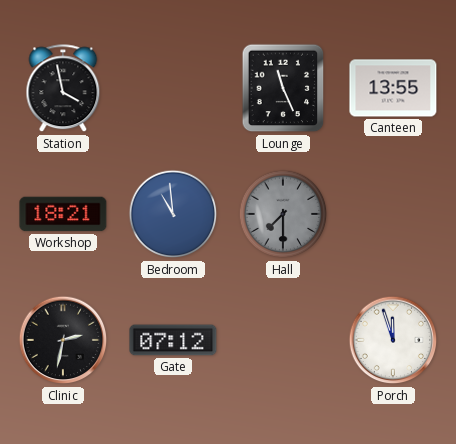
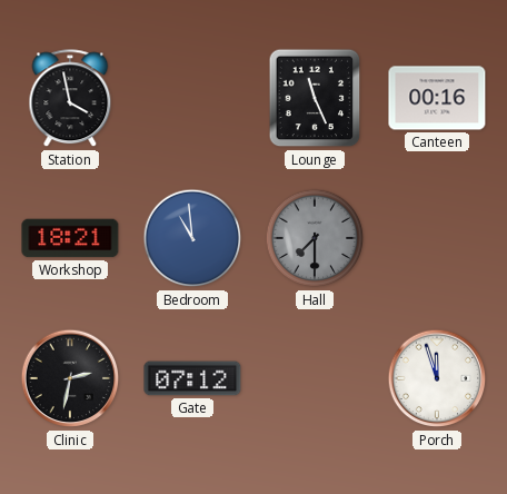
Canteen: 13:55 -> 00:16 (437, 98)
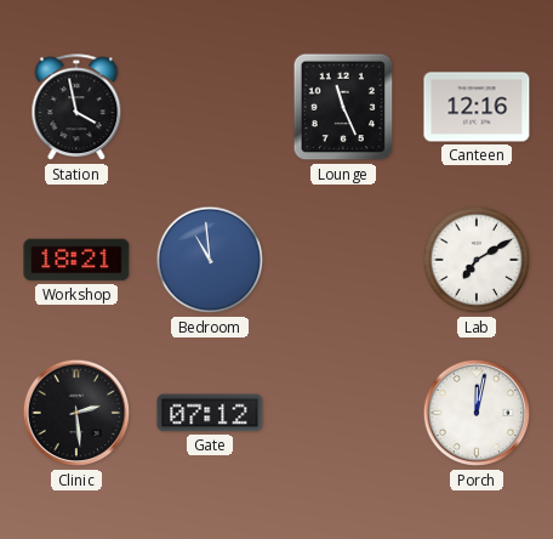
Canteen: 00:16 -> 12:16 (477, 107)
Hall: 7:30 -> none (315, 238)
Lab: none -> 7:10 (477, 260)
Clinic: 2:32 -> 2:29 (76, 413)
Porch: 11:57 -> 12:02 (477, 413)
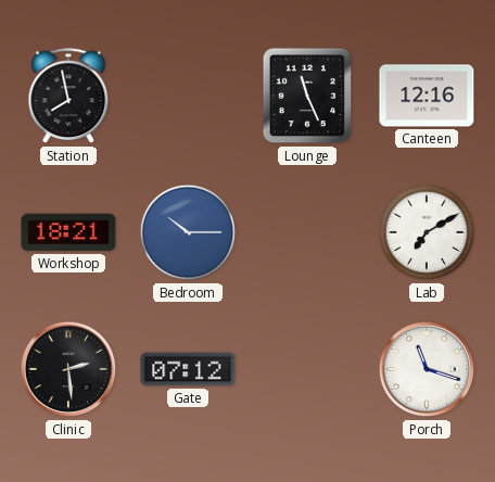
Station: 3:58 -> 7:58 (68, 97)
Bedroom: 10:59 -> 10:15 (188, 232)
Porch: 12:02 -> 11:18 (427, 369)
